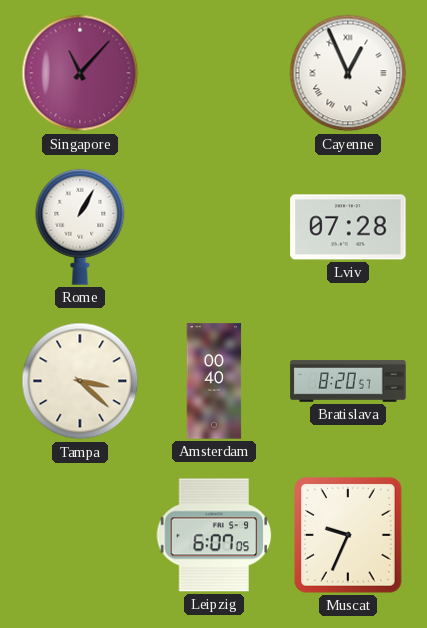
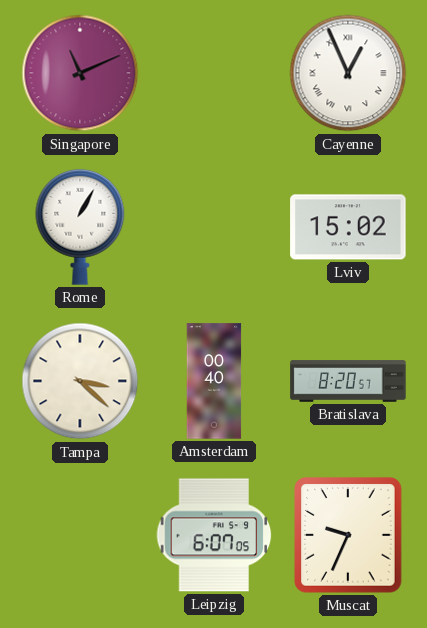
Singapore: 11:07 -> 11:11 (80, 73)
Lviv: 07:28 -> 15:02 (348, 227)
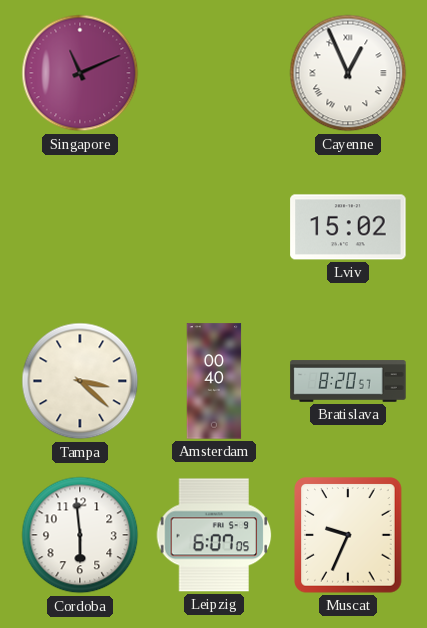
Rome: 1:05 -> none (80, 227)
Cordoba: none -> 5:59 (80, 535)
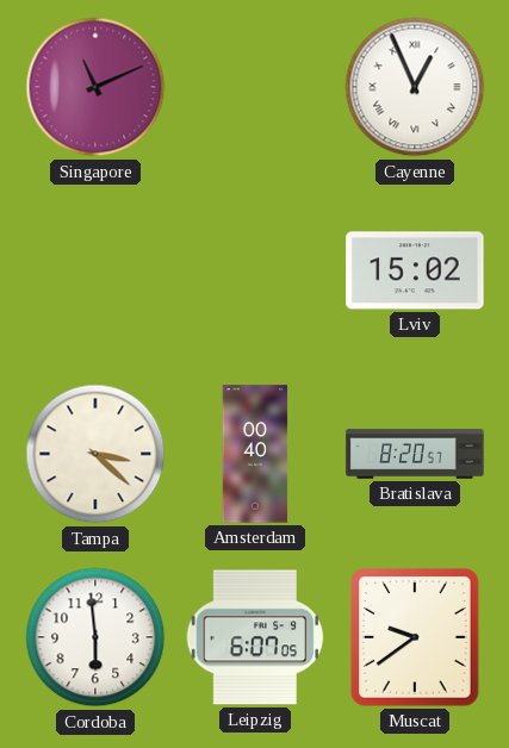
Muscat: 9:34 -> 9:39 (415, 637)
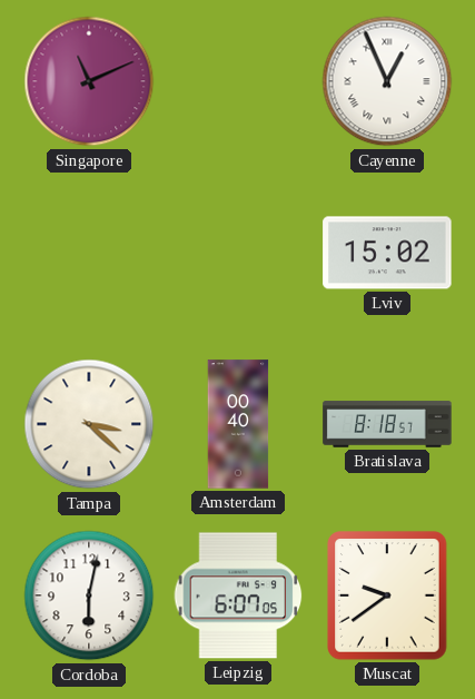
Bratislava: 8:20 -> 8:18 (387, 424)
Cordoba: 5:59 -> 6:02 (89, 595)
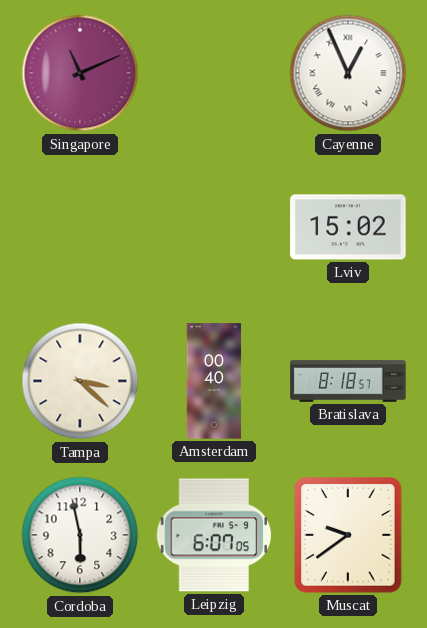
Cordoba: 6:02 -> 5:58 (80, 535)
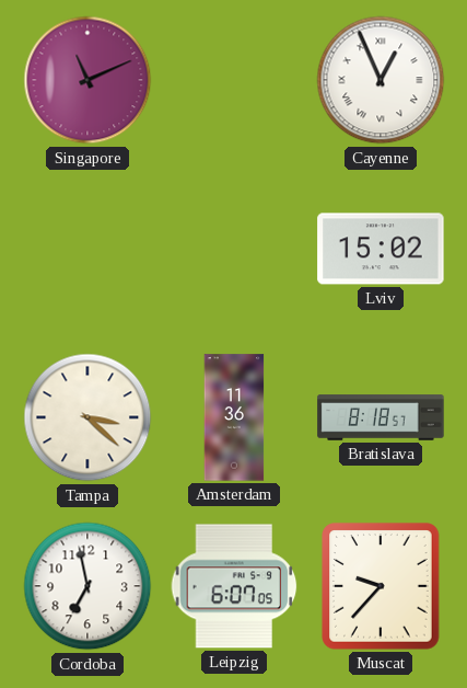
Amsterdam: 00:40 -> 11:36 (234, 417)
Cordoba: 5:58 -> 6:58 (87, 586)
Muscat: 9:39 -> 9:37 (381, 586)
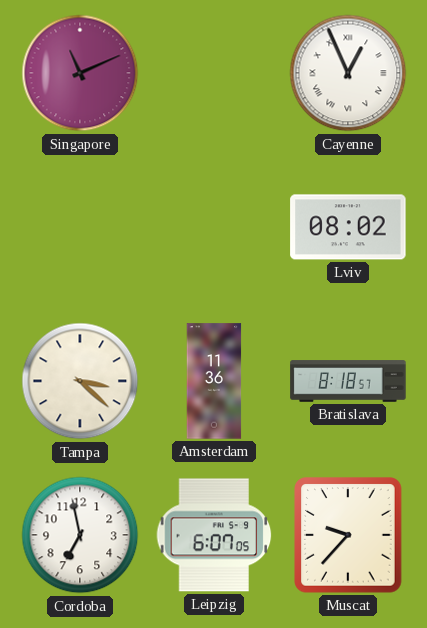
Lviv: 15:02 -> 08:02 (348, 227)
